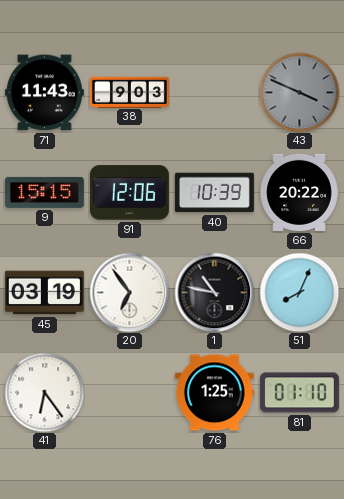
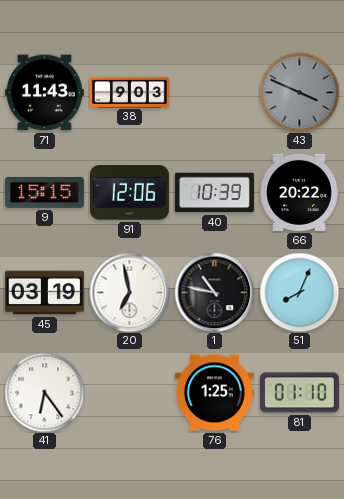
20: 6:54 -> 6:58 (129, 292)
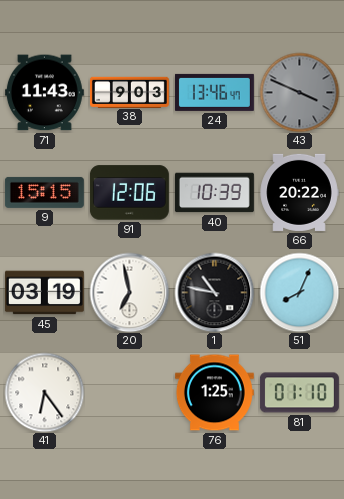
24: none -> 13:46 (214, 92)
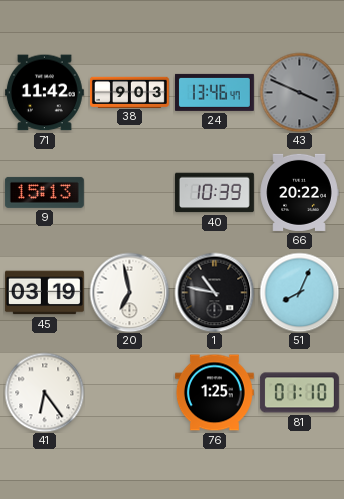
71: 11:43 -> 11:42 (44, 93)
9: 15:15 -> 15:13 (44, 192)
91: 12:06 -> none (129, 193)
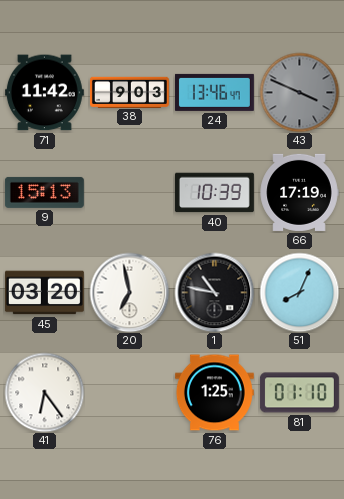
66: 20:22 -> 17:19 (299, 192)
45: 03:19 -> 03:20 (44, 293)
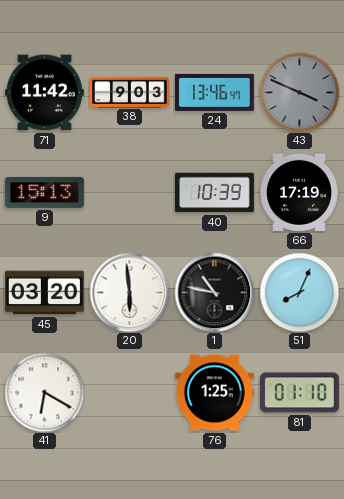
20: 6:58 -> 5:59 (129, 292)
41: 6:24 -> 6:20 (44, 392)
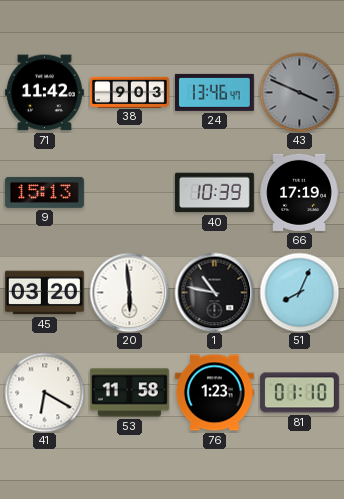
53: none -> 11:58 (129, 393)
76: 1:25 -> 1:23 (214, 393)
